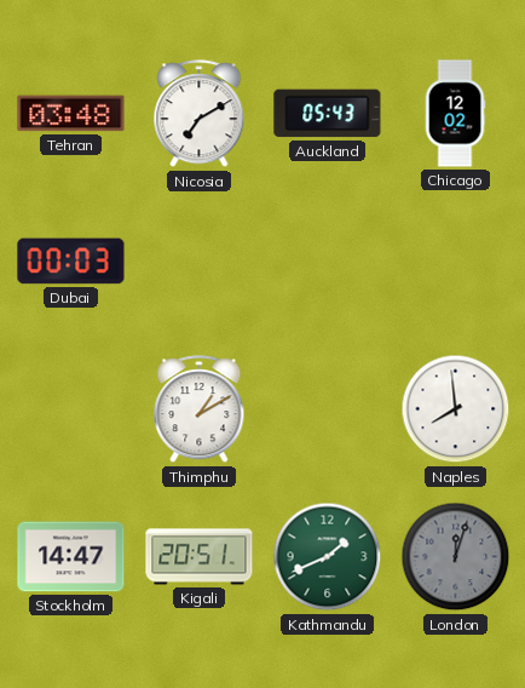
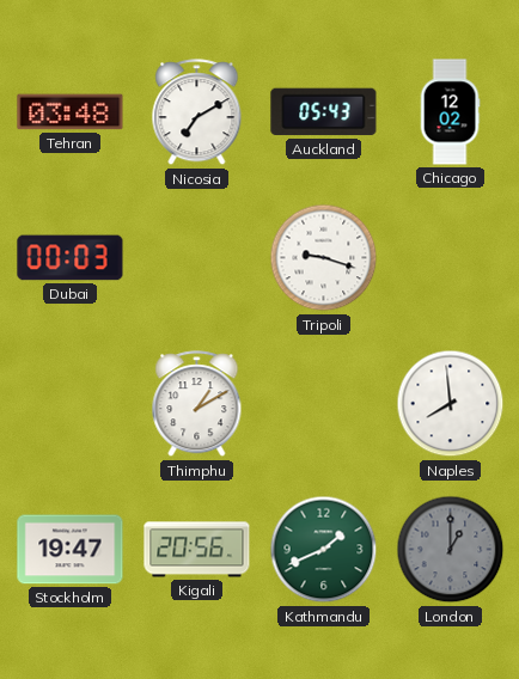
Tripoli: none -> 9:18 (324, 258)
Stockholm: 14:47 -> 19:47 (71, 550)
Kigali: 20:51 -> 20:56 (197, 550)
London: 12:03 -> 1:00 (451, 550)
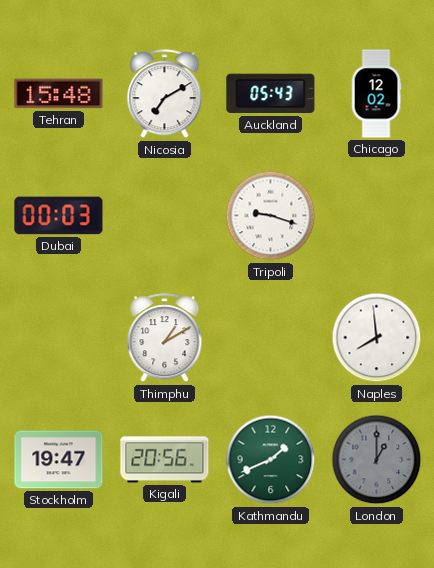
Tehran: 03:48 -> 15:48 (59, 94)
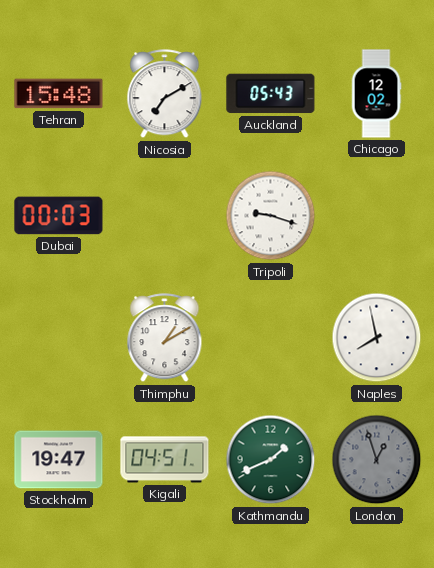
Naples: 7:59 -> 7:58 (377, 338)
Kigali: 20:56 -> 04:51 (165, 460)
London: 1:00 -> 12:57 (377, 460)
